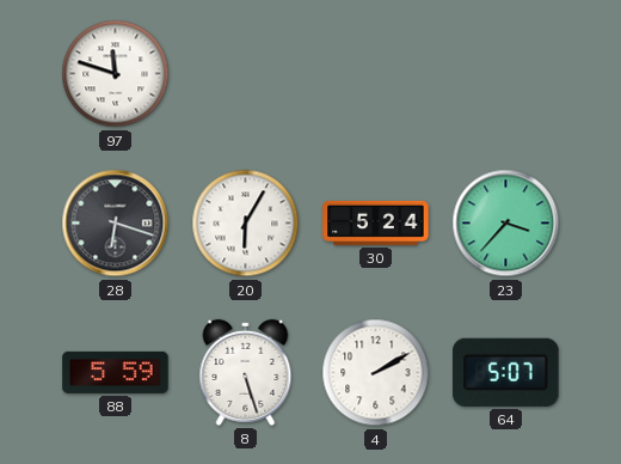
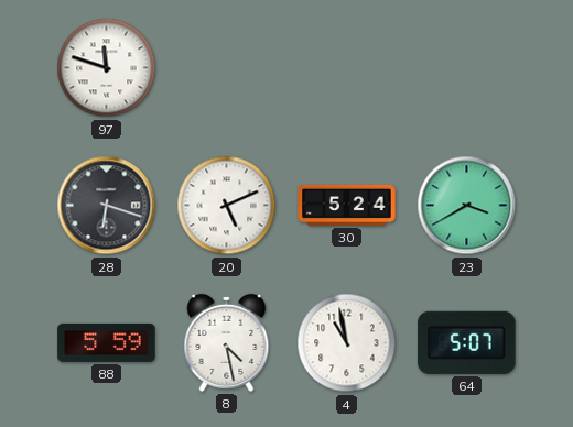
20: 6:05 -> 5:11 (227, 206)
23: 3:37 -> 3:40 (467, 206)
8: 5:27 -> 4:28 (227, 342)
4: 2:10 -> 10:58 (347, 343)
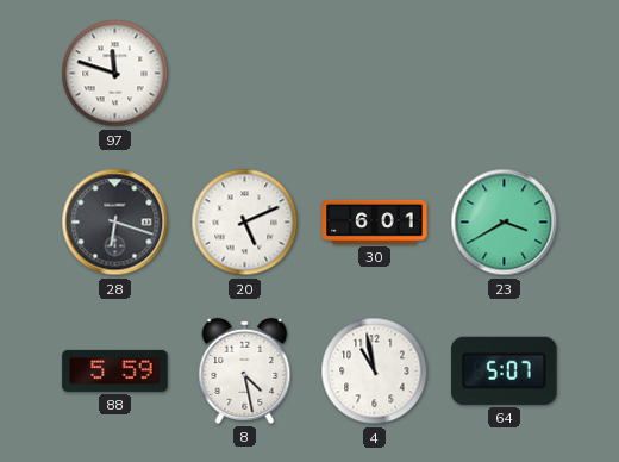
30: 5:24 -> 6:01 (375, 221)
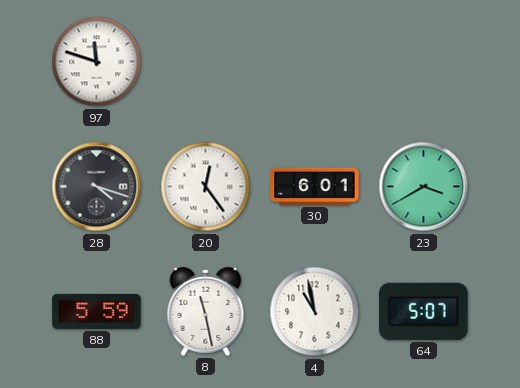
28: 6:18 -> 4:18 (97, 187)
20: 5:11 -> 12:24 (206, 187)
8: 4:28 -> 11:28 (206, 311)
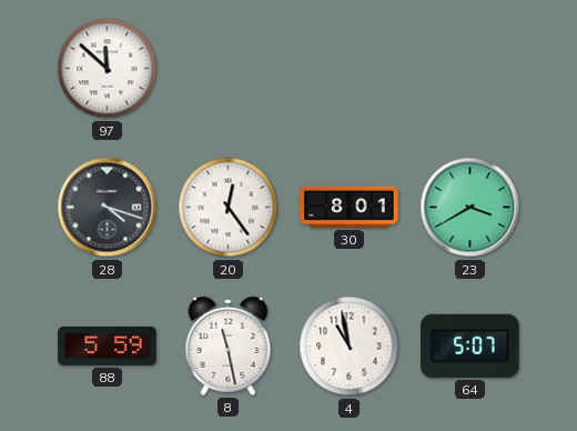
97: 11:48 -> 11:52 (108, 69)
30: 6:01 -> 8:01 (350, 207)
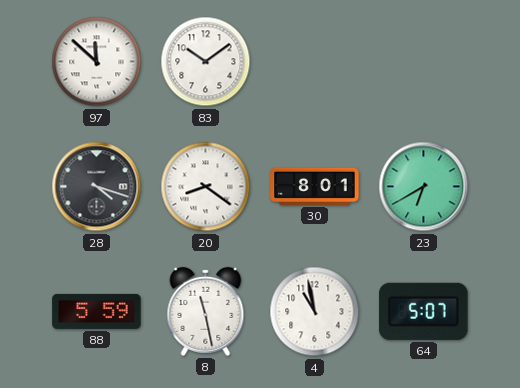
83: none -> 10:09 (206, 62)
20: 12:24 -> 8:21 (206, 187)
23: 3:40 -> 6:40 (424, 187)
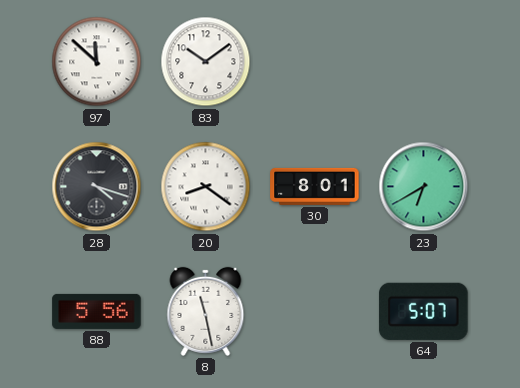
88: 5:59 -> 5:56 (97, 311)
4: 10:58 -> none (315, 312)
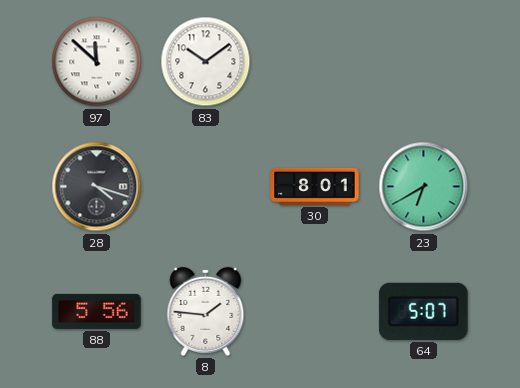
20: 8:21 -> none (206, 187)
8: 11:28 -> 1:46 (206, 311)
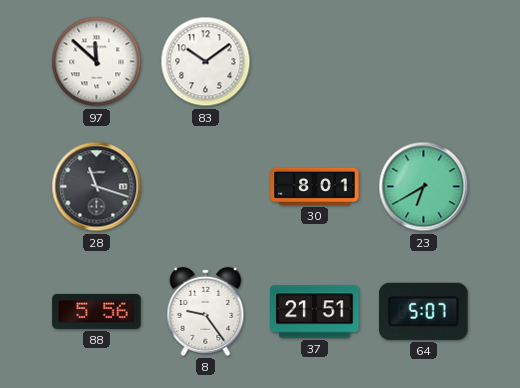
28: 4:18 -> 11:18 (97, 187)
8: 1:46 -> 9:24 (206, 311)
37: none -> 21:51 (315, 312)
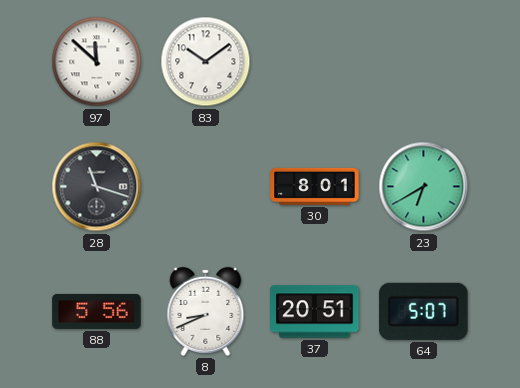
8: 9:24 -> 8:41 (206, 311)
37: 21:51 -> 20:51 (315, 312)
